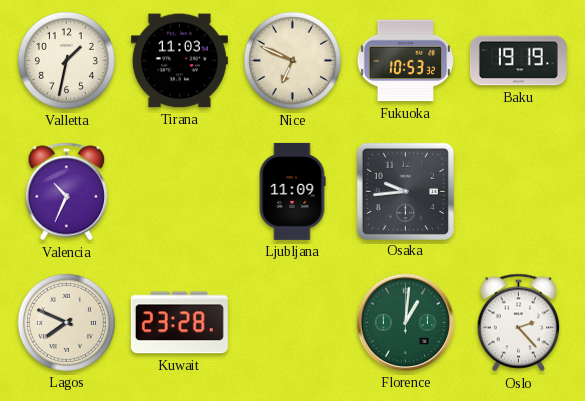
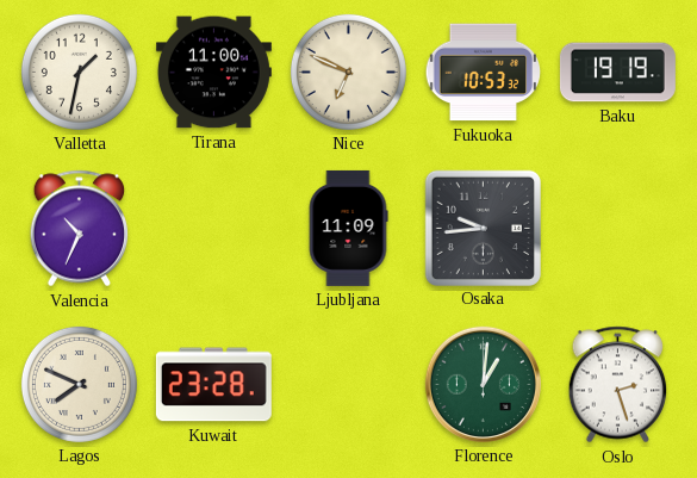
Tirana: 11:03 -> 11:00 (213, 73)
Oslo: 2:23 -> 2:27 (618, 385)
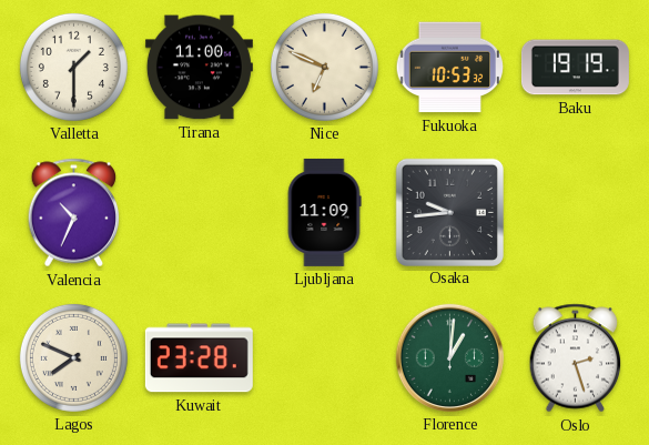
Valletta: 1:32 -> 1:30 (73, 67)
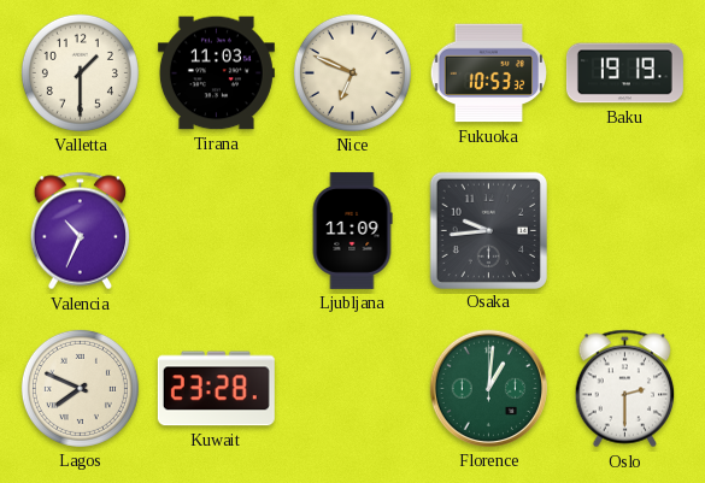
Tirana: 11:00 -> 11:03 (216, 73)
Oslo: 2:27 -> 2:30 (625, 389)
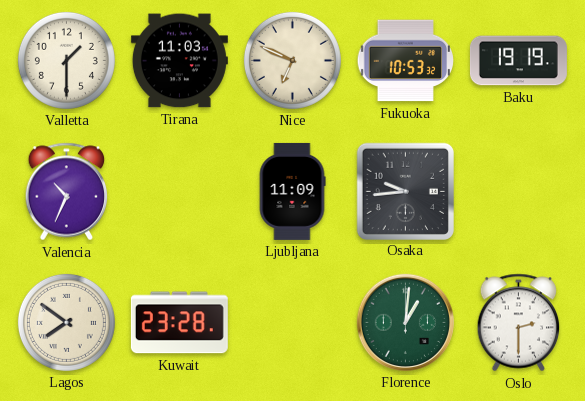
Lagos: 7:49 -> 7:51 (66, 322)
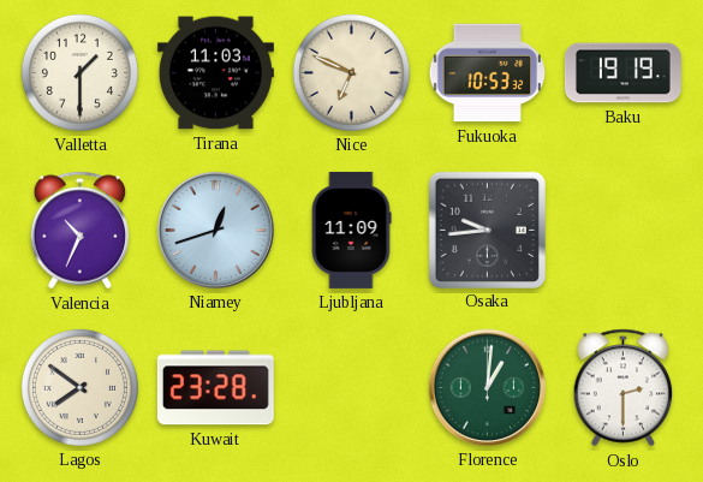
Niamey: none -> 12:42 (215, 230)
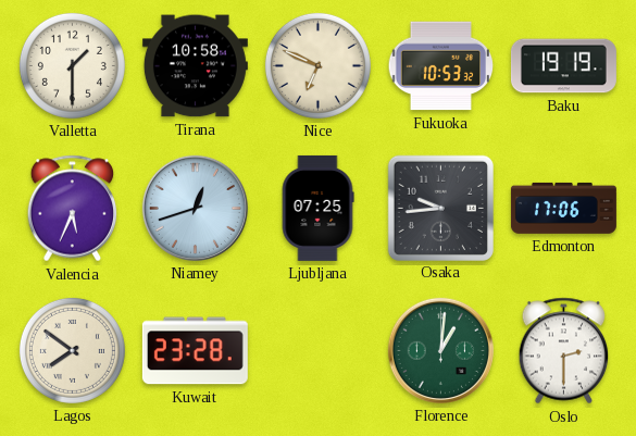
Tirana: 11:03 -> 10:58 (195, 66)
Valencia: 10:34 -> 5:34 (73, 209)
Ljubljana: 11:09 -> 07:25 (317, 208)
Edmonton: none -> 17:06 (563, 208)
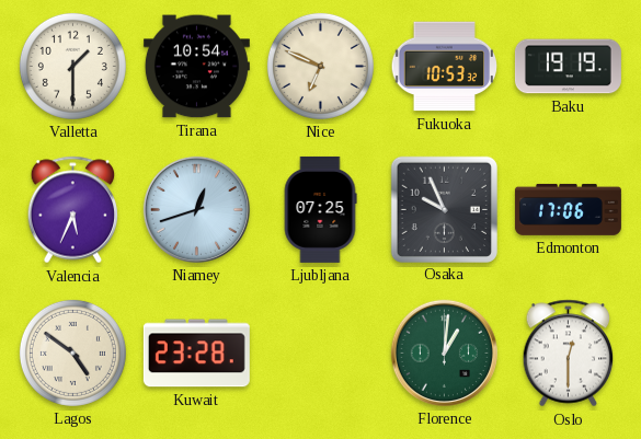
Tirana: 10:58 -> 10:54 (196, 67)
Osaka: 9:44 -> 9:56 (444, 209)
Lagos: 7:51 -> 4:51 (72, 353)
Oslo: 2:30 -> 12:30 (569, 354)
